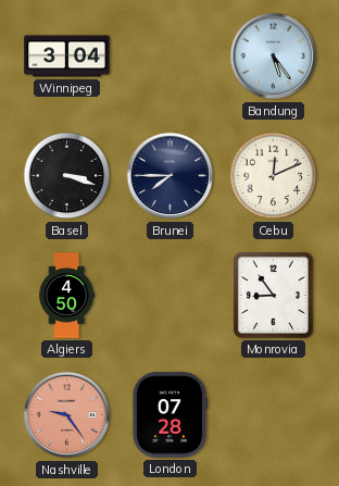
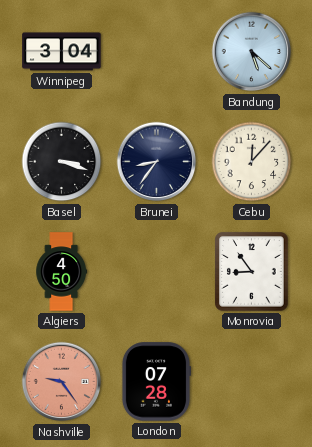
Bandung: 5:24 -> 5:22 (252, 52)
Brunei: 7:45 -> 8:36 (157, 162)
Cebu: 12:11 -> 12:07 (252, 162)
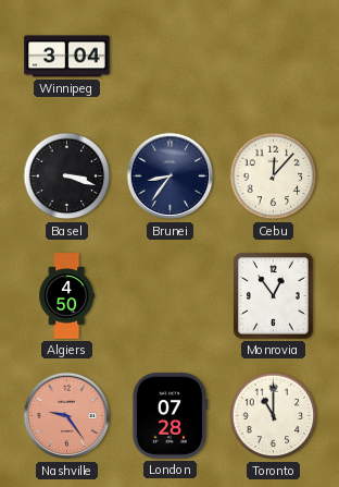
Bandung: 5:22 -> none (252, 52)
Monrovia: 8:54 -> 12:54 (274, 296)
Toronto: none -> 11:00 (274, 416)
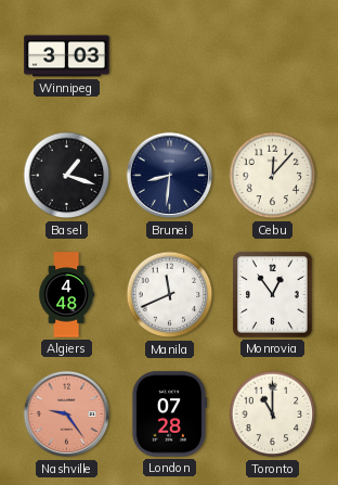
Winnipeg: 3:04 -> 3:03 (67, 56)
Basel: 3:18 -> 1:18 (67, 176)
Brunei: 8:36 -> 8:31 (170, 176)
Algiers: 4:50 -> 4:48 (67, 295)
Manila: none -> 11:41 (170, 295)
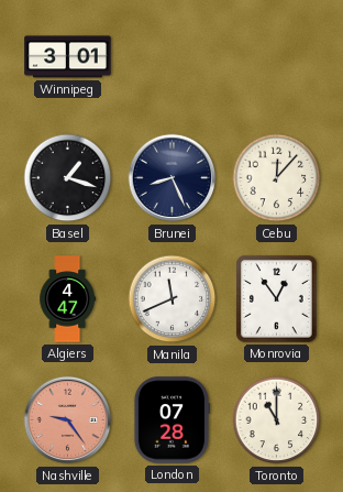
Winnipeg: 3:03 -> 3:01 (68, 57)
Brunei: 8:31 -> 8:26 (173, 178)
Algiers: 4:48 -> 4:47 (68, 299)
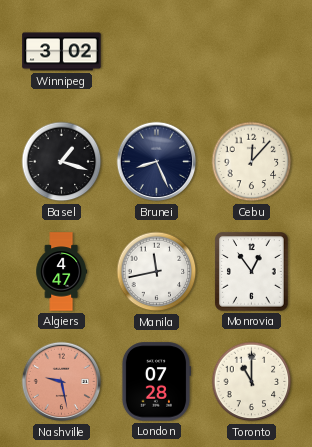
Winnipeg: 3:01 -> 3:02 (62, 52)
Manila: 11:41 -> 11:43 (157, 272)
Nashville: 9:24 -> 9:28 (62, 382)
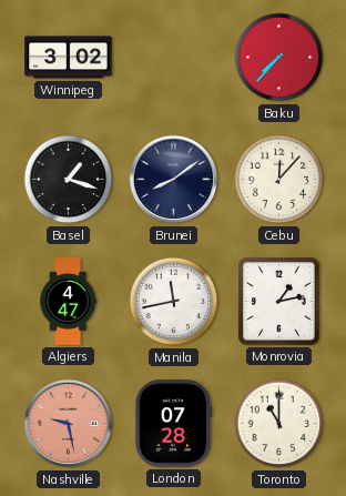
Baku: none -> 7:37 (279, 58)
Brunei: 8:26 -> 8:09 (174, 180)
Monrovia: 12:54 -> 1:13 (279, 302)
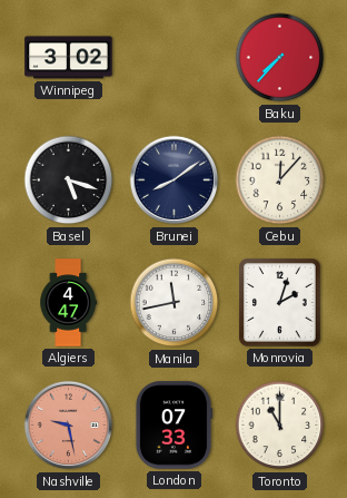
Basel: 1:18 -> 5:18 (69, 180)
Monrovia: 1:13 -> 2:03 (280, 303)
London: 07:28 -> 07:33 (173, 426)
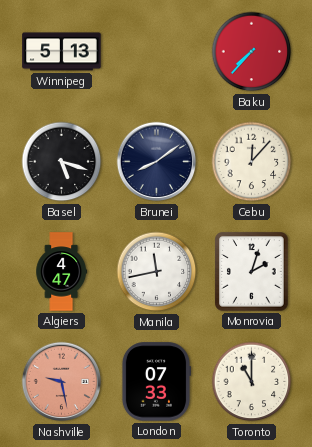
Winnipeg: 3:02 -> 5:13 (62, 52)
